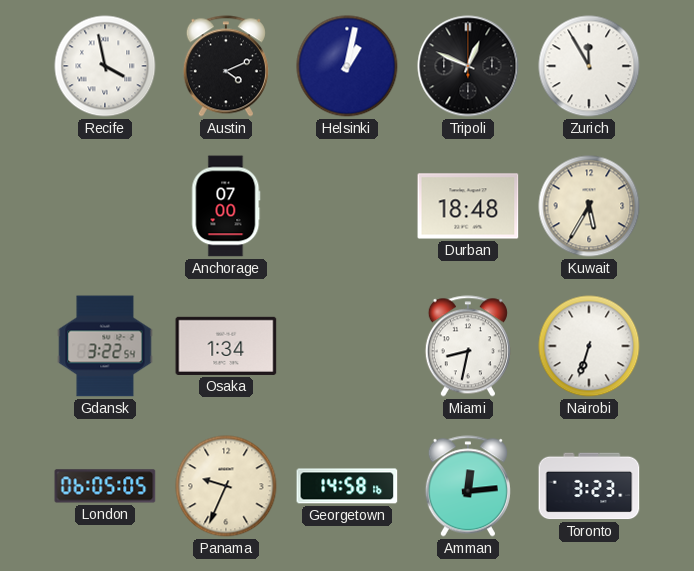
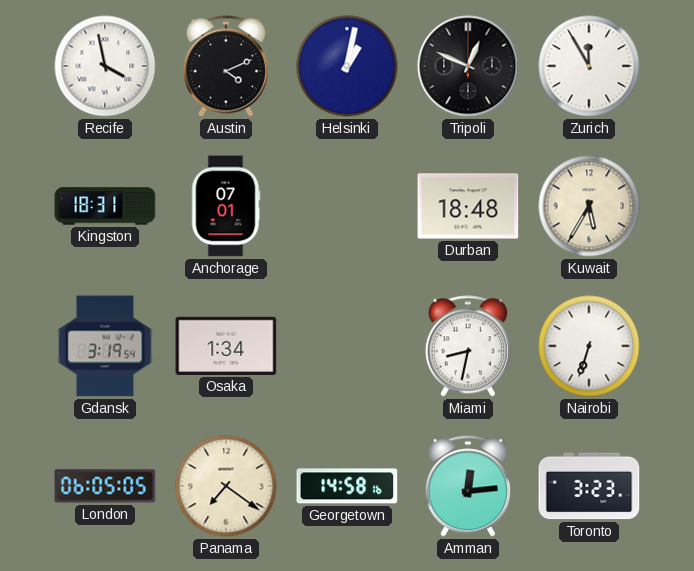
Kingston: none -> 18:31 (105, 206)
Anchorage: 07:00 -> 07:01 (226, 206)
Gdansk: 3:22 -> 3:19 (105, 346)
Panama: 9:34 -> 7:21 (226, 486)
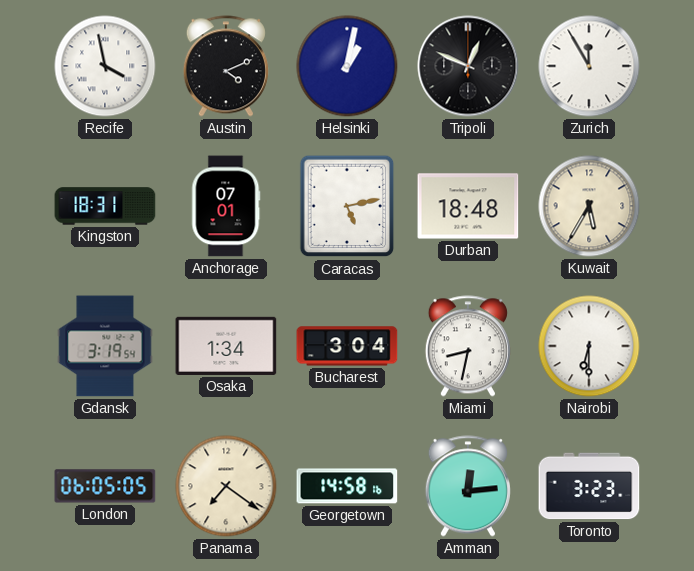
Caracas: none -> 5:13 (347, 206)
Bucharest: none -> 3:04 (347, 346)
Nairobi: 6:33 -> 6:30 (589, 346)
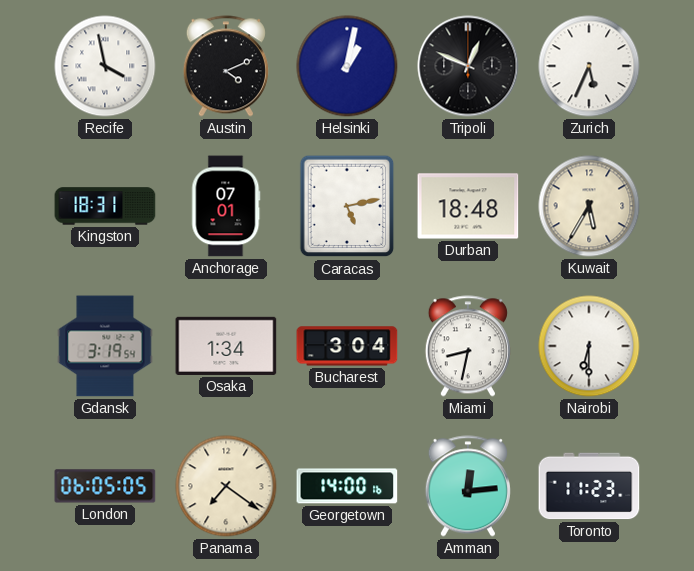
Zurich: 11:55 -> 5:34 (589, 66)
Georgetown: 14:58 -> 14:00 (347, 486)
Toronto: 3:23 -> 11:23 (589, 486)
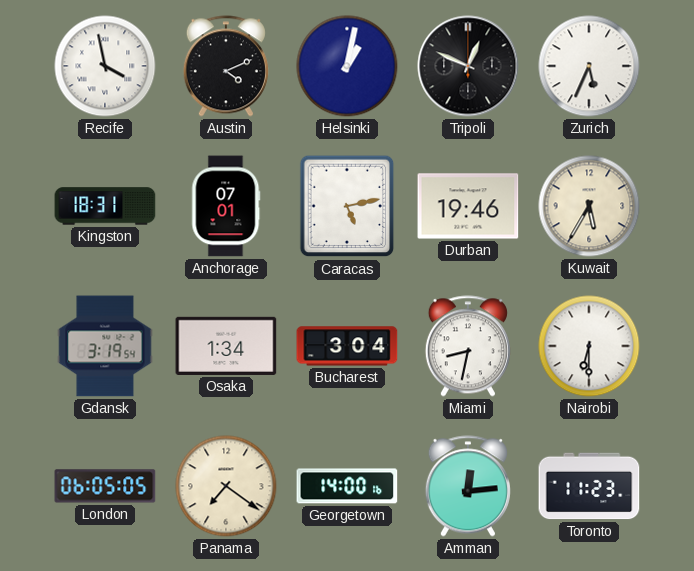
Durban: 18:48 -> 19:46 (468, 206)
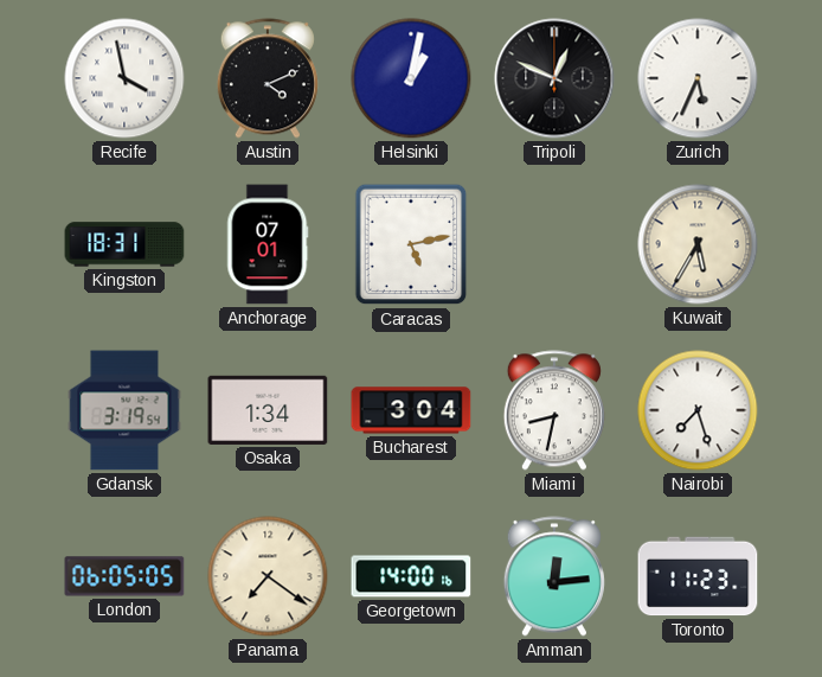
Durban: 19:46 -> none (468, 206)
Nairobi: 6:30 -> 7:27 (698, 410)
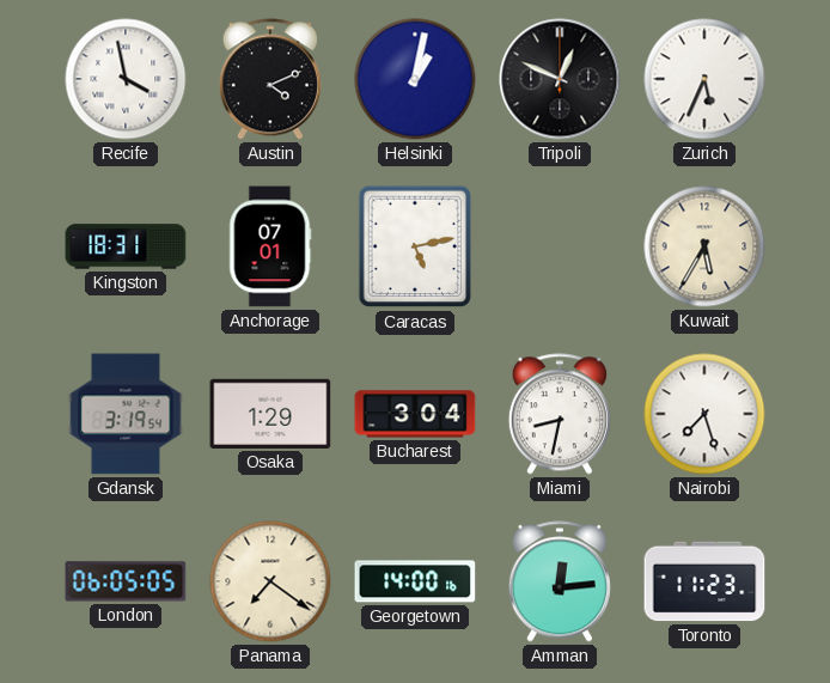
Osaka: 1:34 -> 1:29 (270, 414)
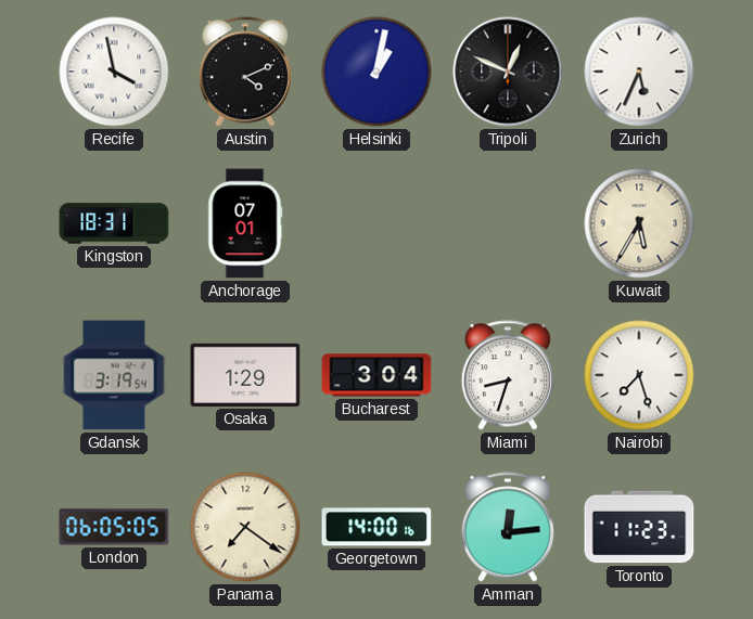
Caracas: 5:13 -> none (415, 246)
Miami: 8:32 -> 8:33 (508, 375)
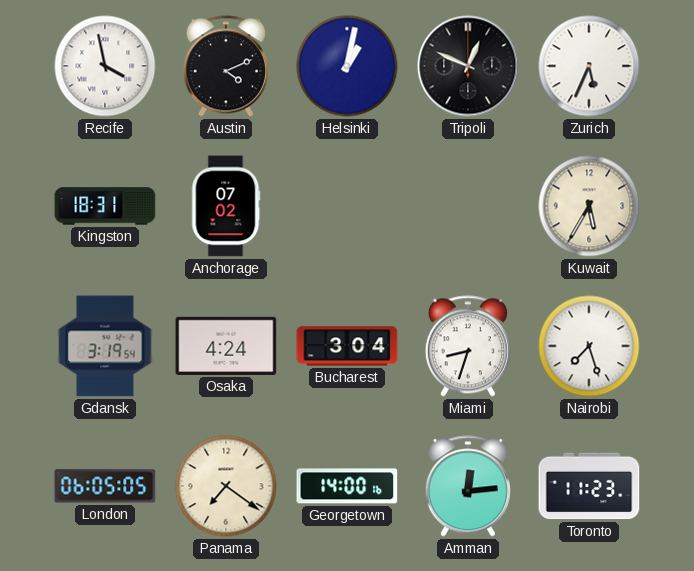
Anchorage: 07:01 -> 07:02 (226, 206)
Osaka: 1:29 -> 4:24 (226, 346)
